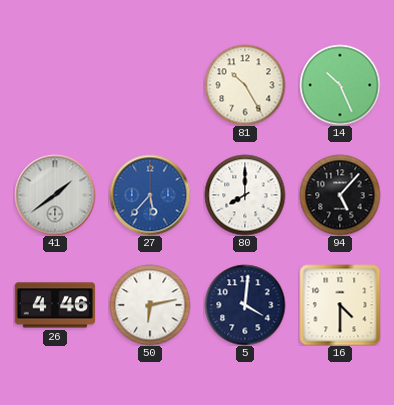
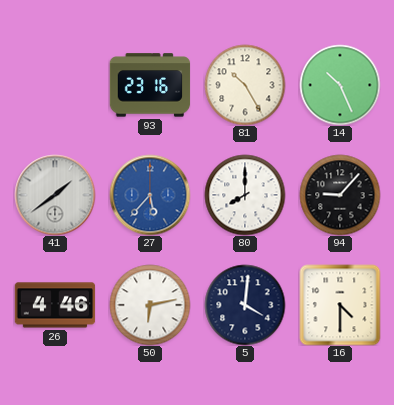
93: none -> 23:16 (150, 85)
94: 5:07 -> 9:07 (340, 195)
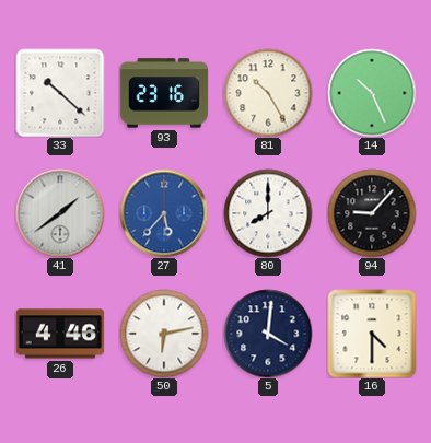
33: none -> 10:22 (60, 93)
